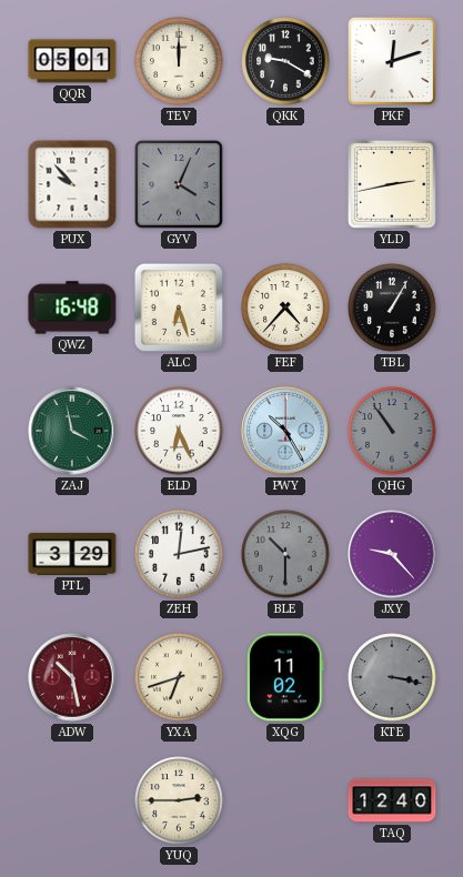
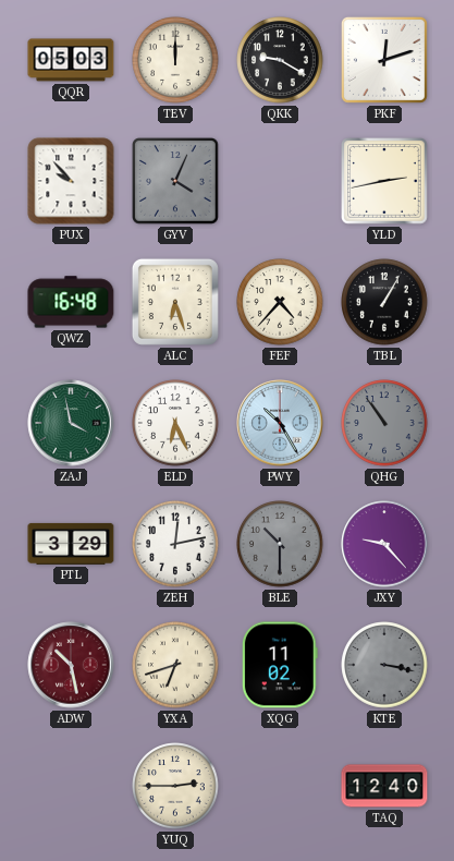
QQR: 05:01 -> 05:03 (71, 60)
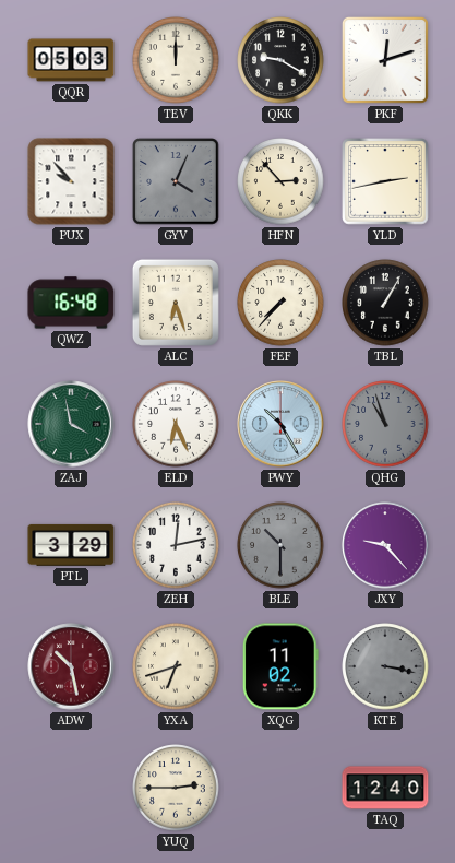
HFN: none -> 2:53 (280, 181)
FEF: 4:37 -> 7:37 (280, 303)
QHG: 10:54 -> 10:57 (385, 424)
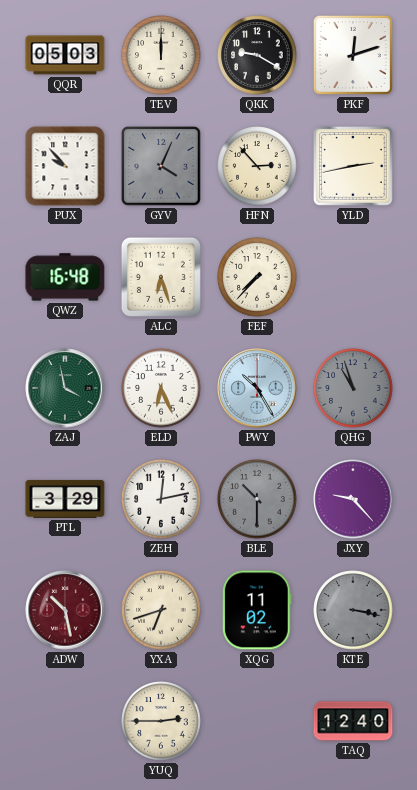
TBL: 1:05 -> none (385, 303)
